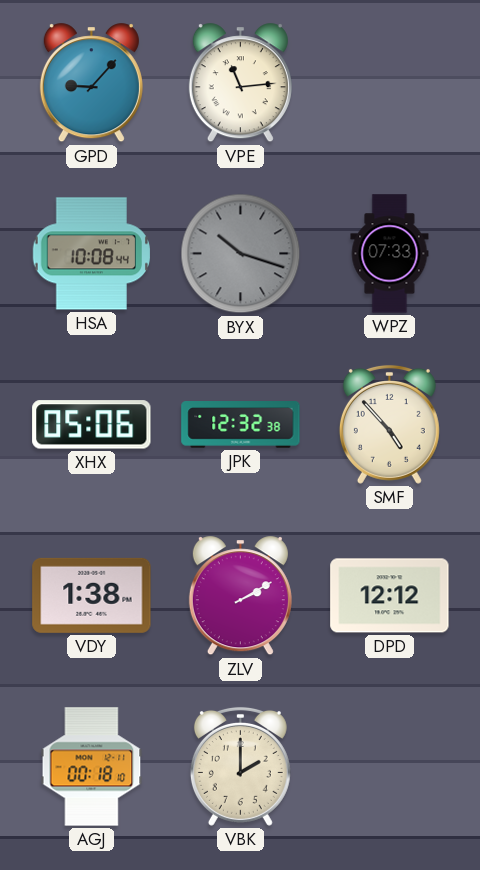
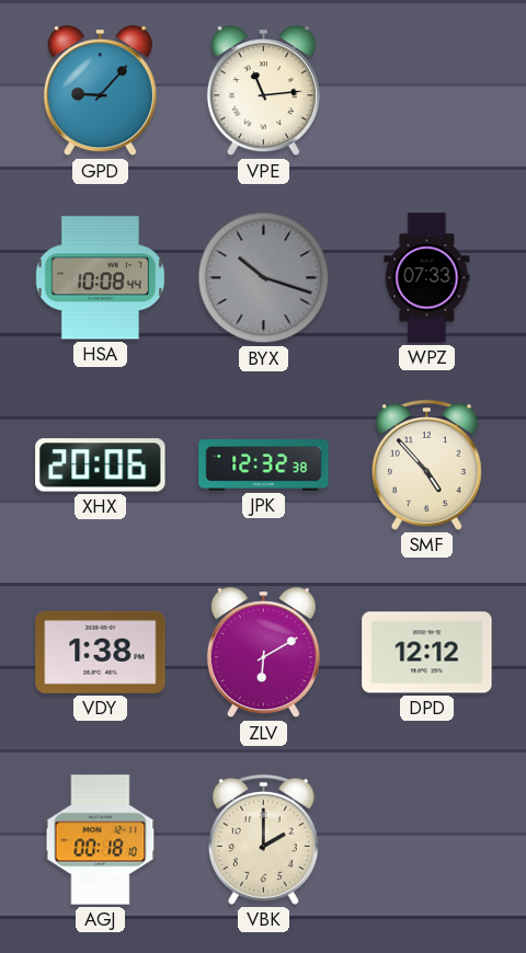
XHX: 05:06 -> 20:06 (101, 466)
ZLV: 2:10 -> 6:10 (263, 653)
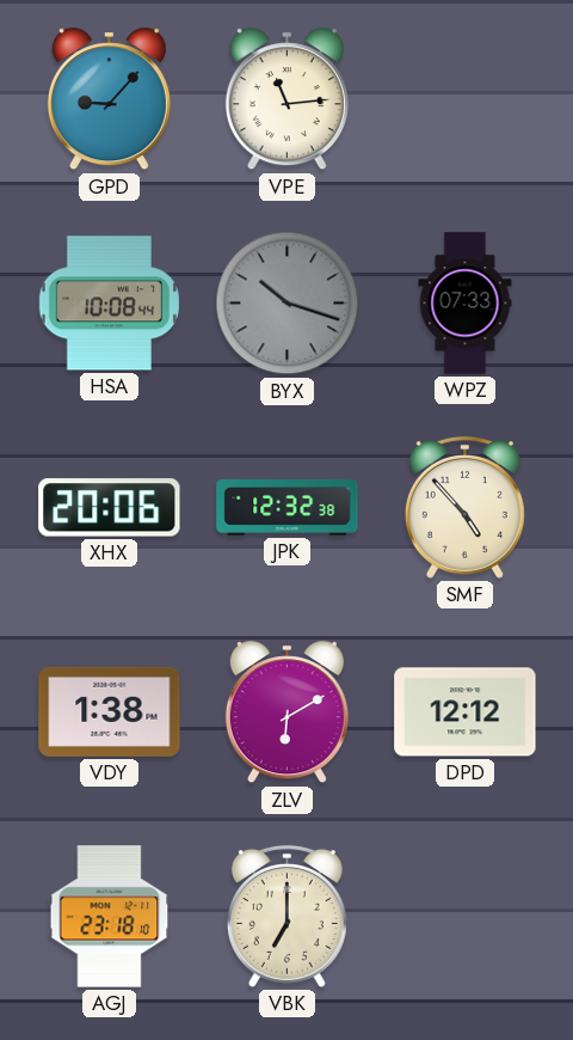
AGJ: 00:18 -> 23:18 (110, 917)
VBK: 2:00 -> 7:00 (286, 916)
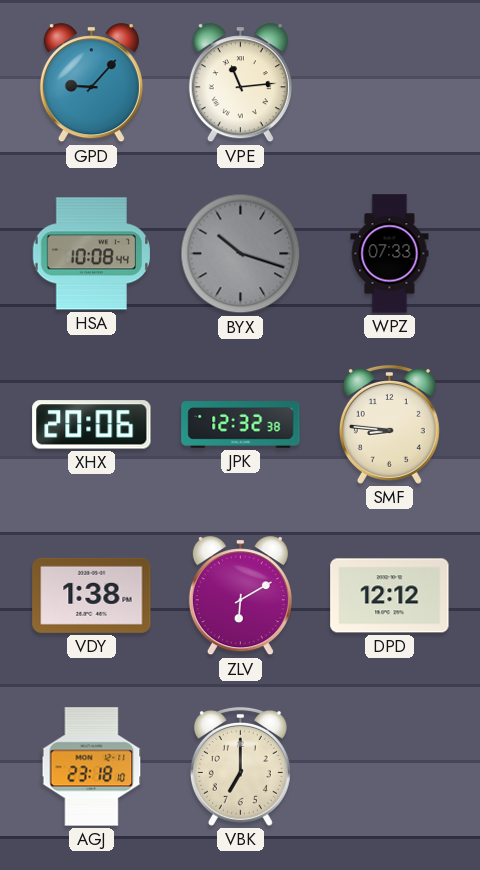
SMF: 4:53 -> 8:46 (389, 424)
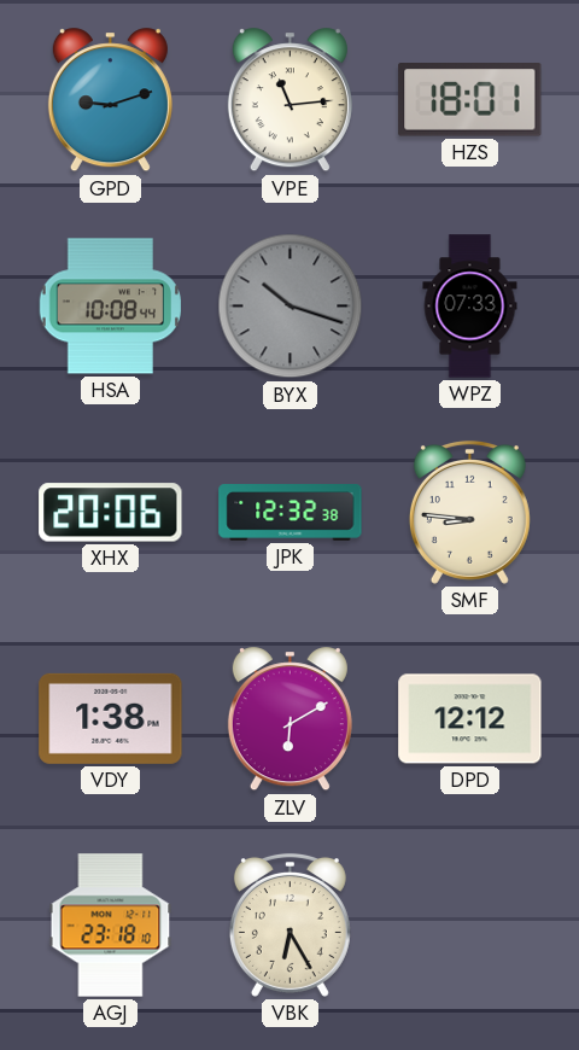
GPD: 9:07 -> 9:12 (110, 100)
HZS: none -> 18:01 (470, 100)
VBK: 7:00 -> 6:25 (289, 924)
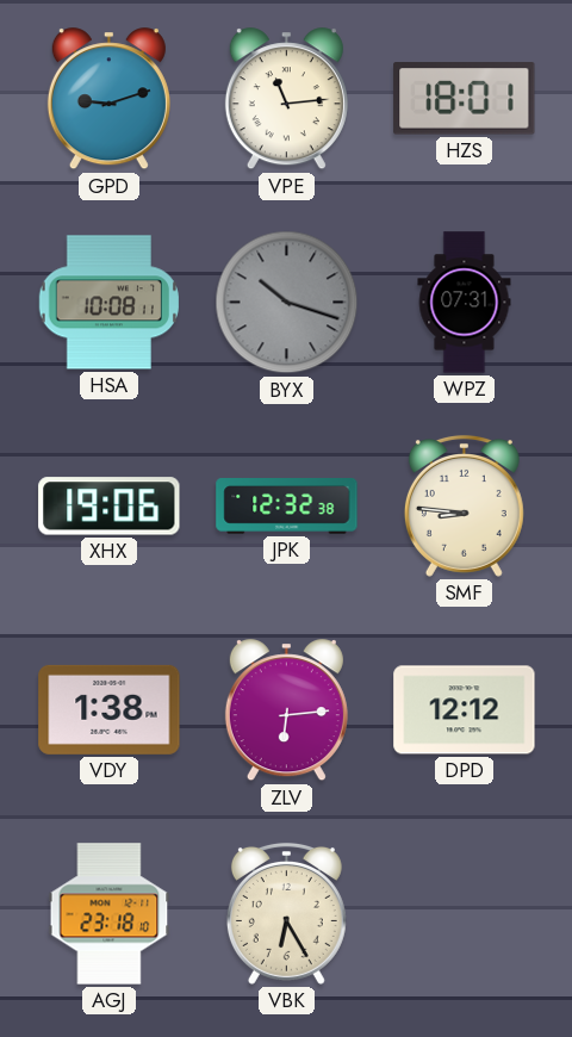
HSA: 10:08:44 -> 10:08:11 (108, 303)
WPZ: 07:33 -> 07:31 (465, 303)
XHX: 20:06 -> 19:06 (110, 507)
ZLV: 6:10 -> 6:14 (286, 710)
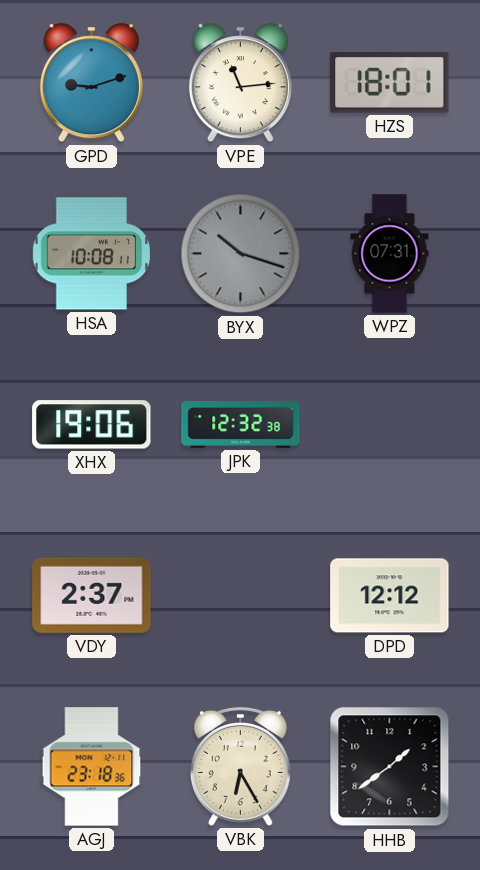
SMF: 8:46 -> none (464, 505)
VDY: 1:38 -> 2:37 (92, 595)
ZLV: 6:14 -> none (286, 710)
AGJ: 23:18:10 -> 23:18:36 (92, 767)
HHB: none -> 1:39 (390, 767)
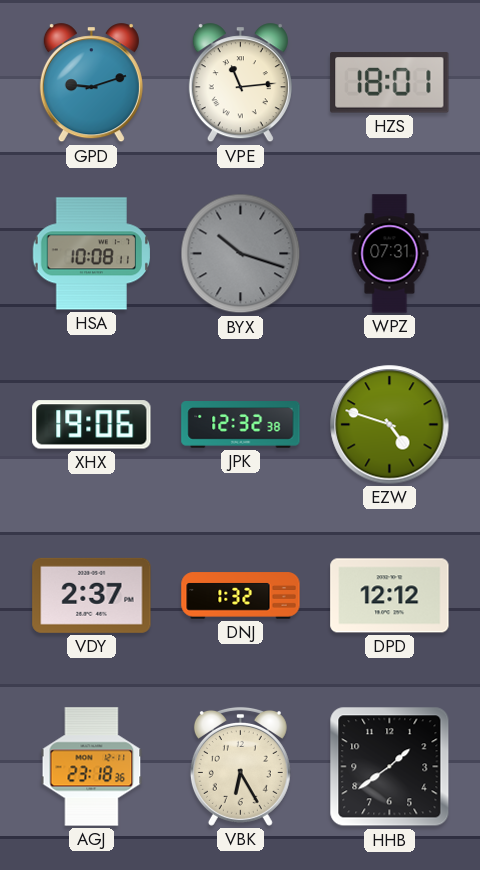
EZW: none -> 4:48 (390, 425)
DNJ: none -> 1:32 (241, 596)
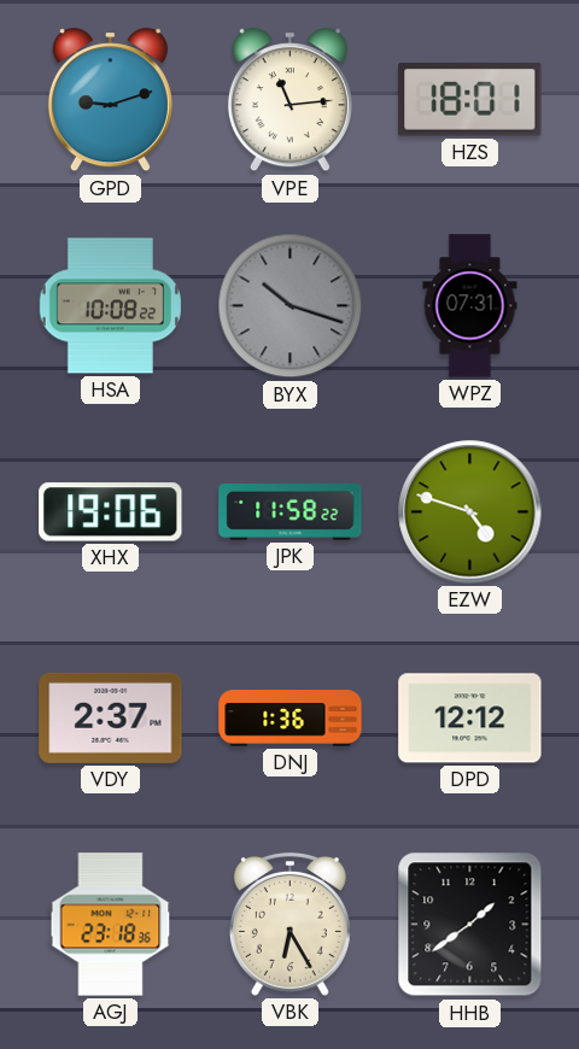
HSA: 10:08:11 -> 10:08:22 (110, 306)
JPK: 12:32 -> 11:58 (291, 512)
DNJ: 1:32 -> 1:36 (291, 719)
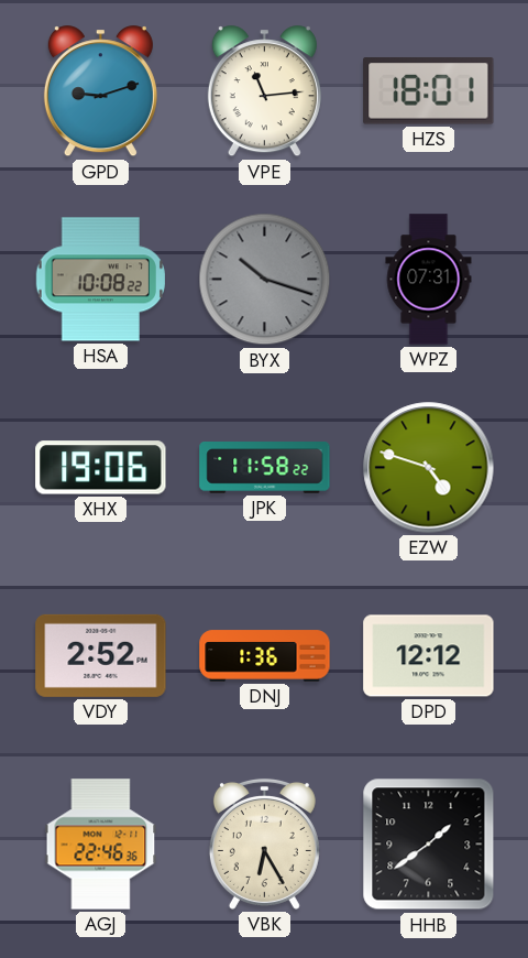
VDY: 2:37 -> 2:52 (101, 655)
AGJ: 23:18 -> 22:46 (101, 845)
